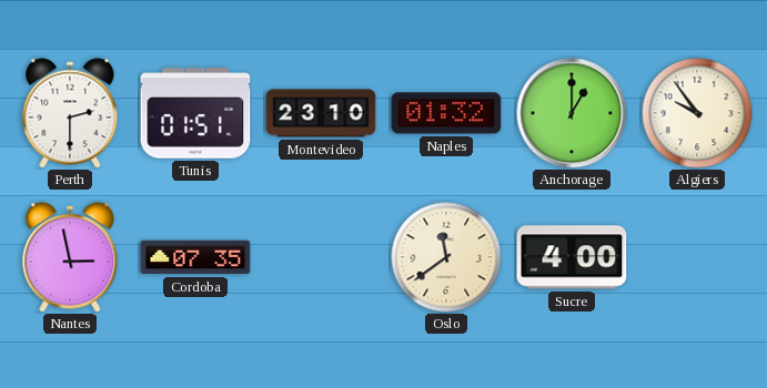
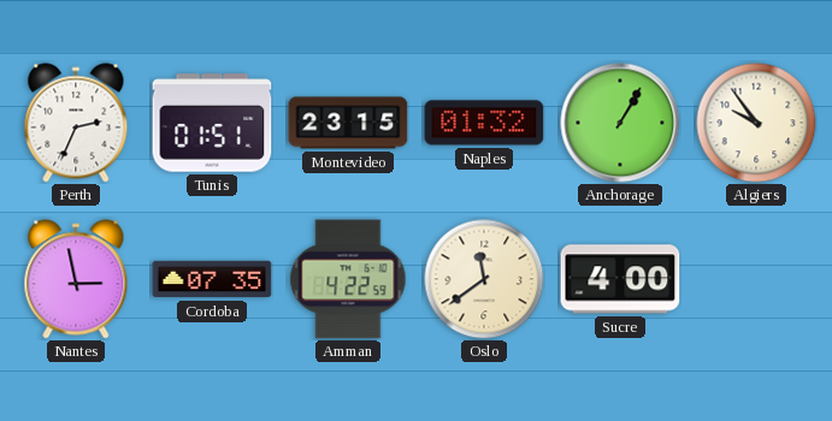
Perth: 2:30 -> 2:34 (76, 123)
Montevideo: 23:10 -> 23:15 (348, 123)
Anchorage: 1:00 -> 1:05 (620, 123)
Amman: none -> 4:22 (348, 279)
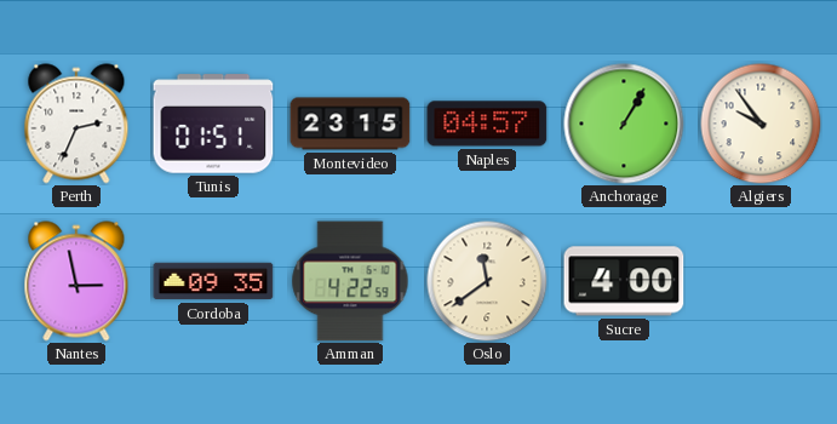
Naples: 01:32 -> 04:57 (487, 124)
Cordoba: 07:35 -> 09:35 (213, 281)
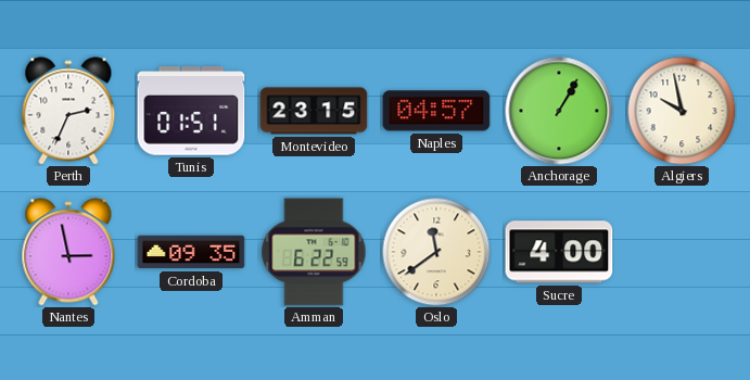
Algiers: 9:54 -> 9:58 (682, 111)
Amman: 4:22 -> 6:22 (314, 252)
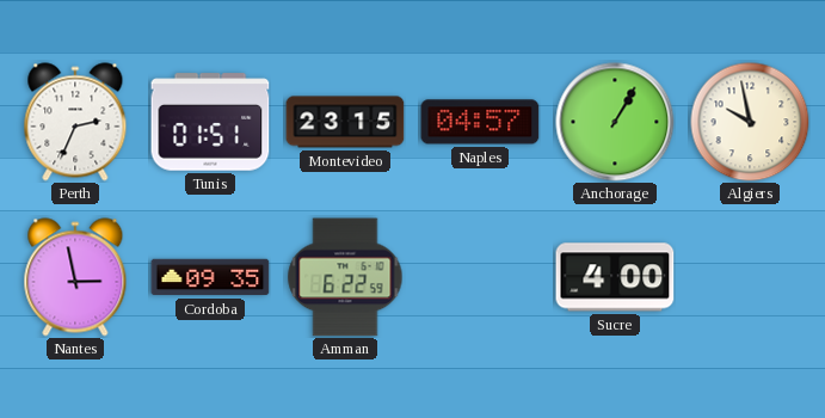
Oslo: 11:39 -> none (436, 252)
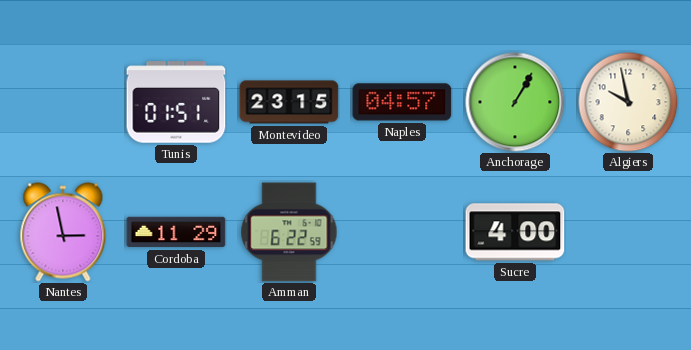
Perth: 2:34 -> none (75, 122)
Cordoba: 09:35 -> 11:29 (176, 232)
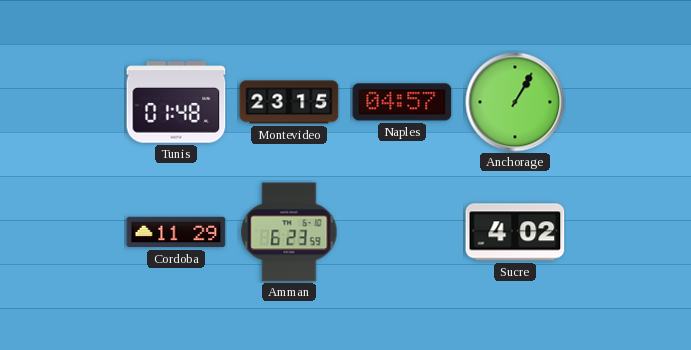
Tunis: 01:51 -> 01:48 (176, 102)
Algiers: 9:58 -> none (628, 102)
Nantes: 2:58 -> none (63, 232)
Amman: 6:22 -> 6:23 (289, 232)
Sucre: 4:00 -> 4:02 (515, 232)
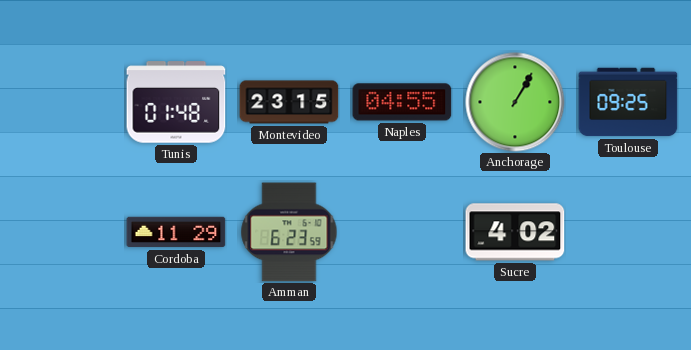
Naples: 04:57 -> 04:55 (402, 102)
Toulouse: none -> 09:25 (628, 102)
